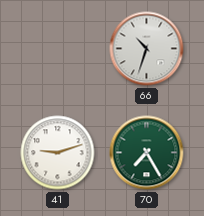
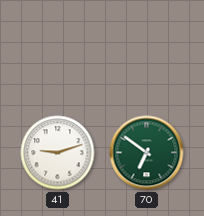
66: 10:33 -> none (147, 49)
70: 7:25 -> 6:51 (147, 153)
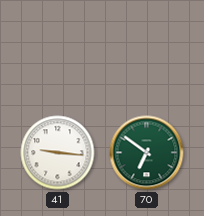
41: 9:12 -> 9:16 (58, 153)
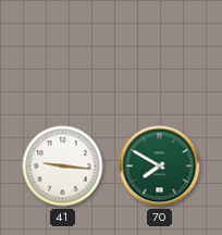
70: 6:51 -> 7:50 (160, 166)
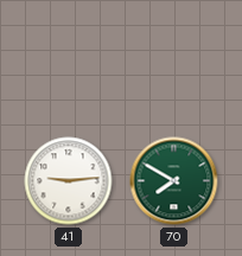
41: 9:16 -> 9:14 (69, 181)
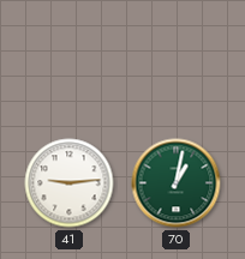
70: 7:50 -> 1:02 (177, 183)
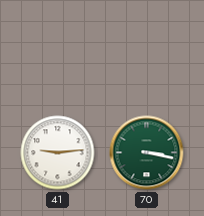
70: 1:02 -> 3:17 (147, 153)
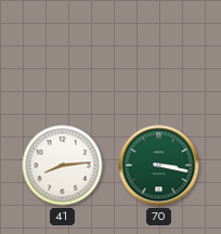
41: 9:14 -> 8:14 (63, 166)
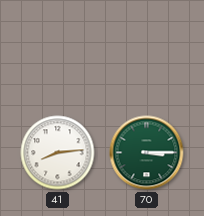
70: 3:17 -> 3:15 (147, 153)
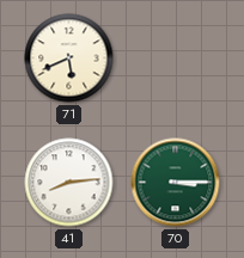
71: none -> 5:41 (69, 59)
